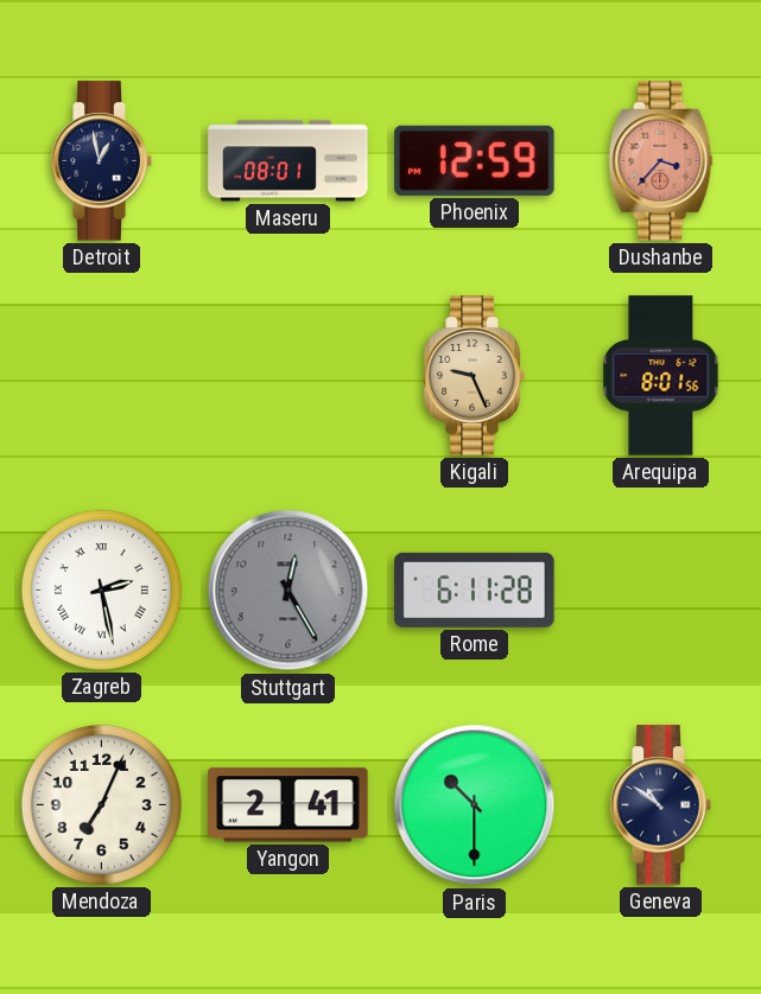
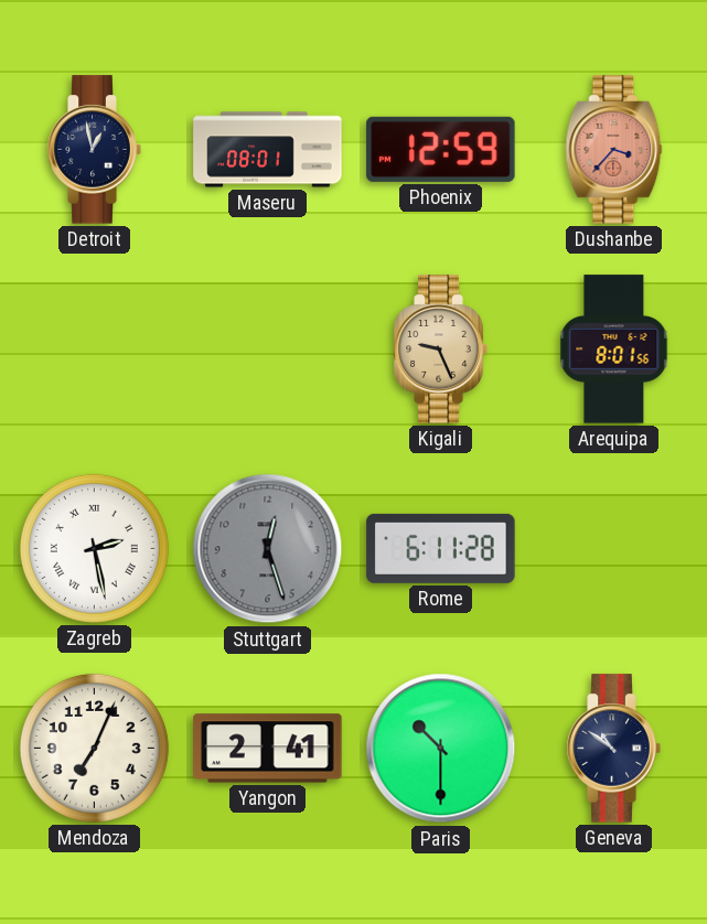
Stuttgart: 12:25 -> 12:27 (268, 549)
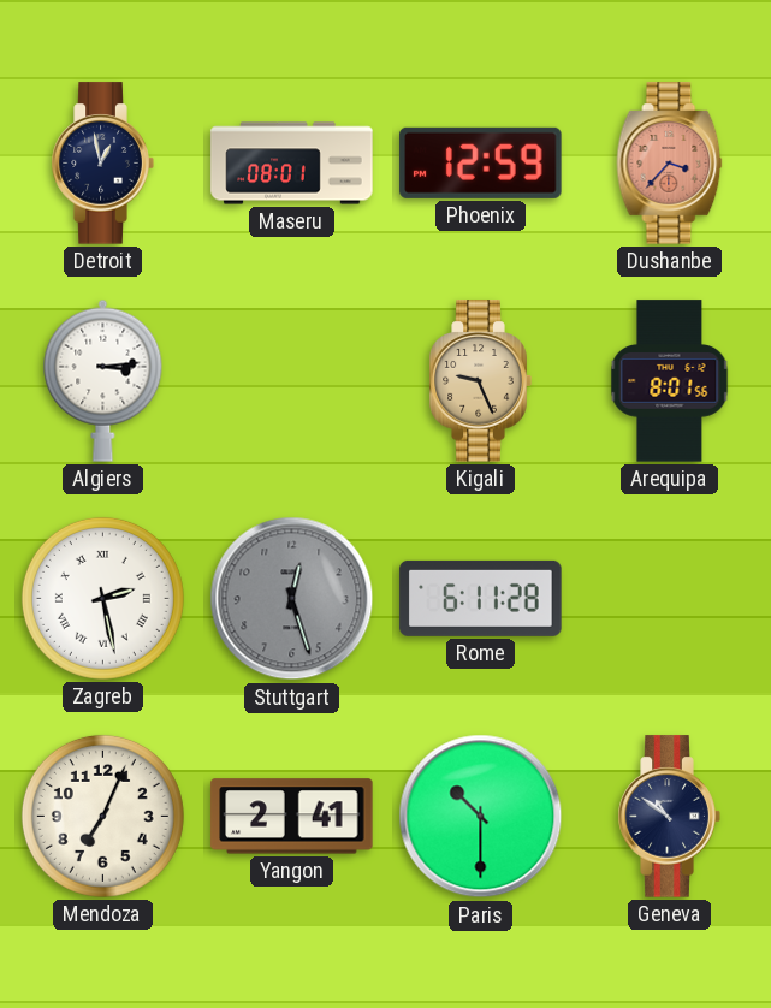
Algiers: none -> 3:14 (103, 380)
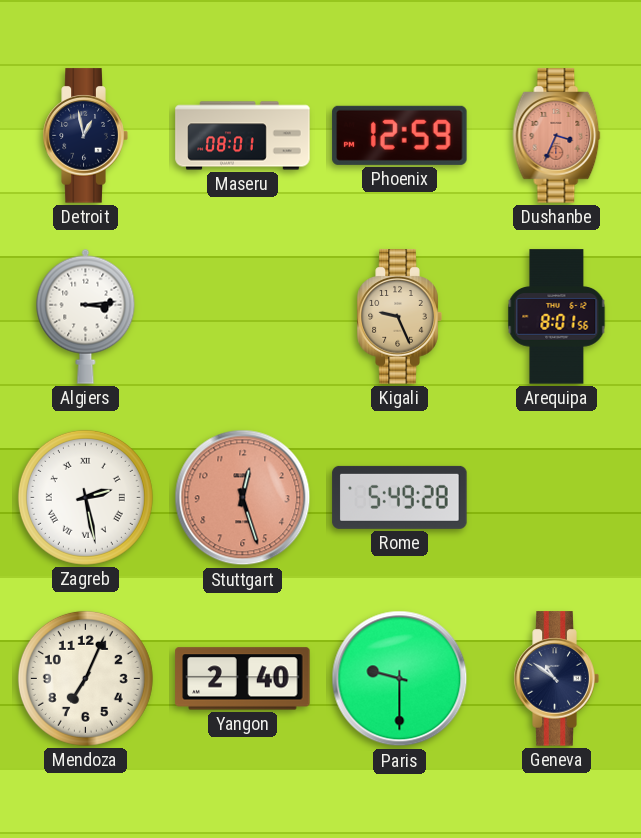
Dushanbe: 3:37 -> 3:34 (557, 136)
Stuttgart dial: grey -> salmon (243, 498)
Rome: 6:11 -> 5:49 (400, 497)
Yangon: 2:41 -> 2:40 (243, 679)
Paris: 10:30 -> 9:30 (400, 679)
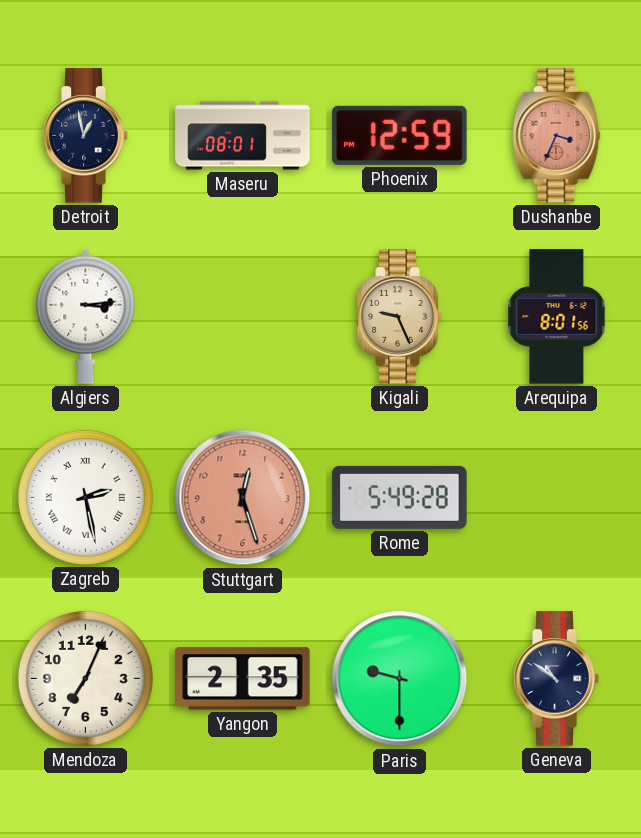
Yangon: 2:40 -> 2:35 (243, 679)
